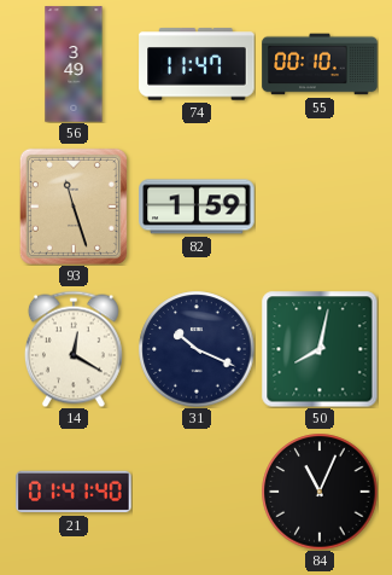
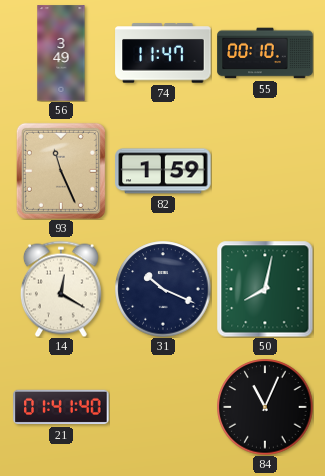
93: 11:27 -> 11:26 (61, 171)
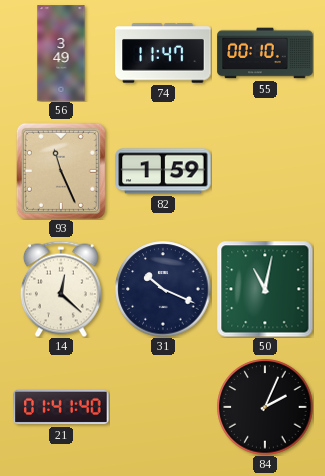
14: 12:20 -> 12:22 (61, 289)
50: 8:02 -> 11:02 (265, 289)
84: 11:04 -> 2:04 (265, 407)
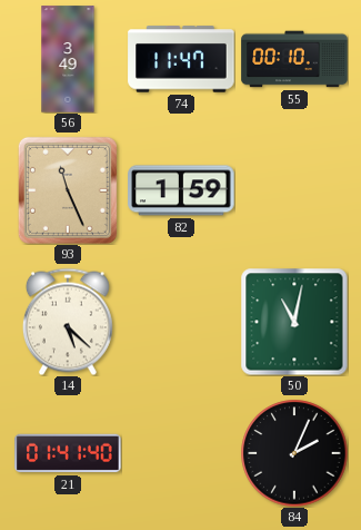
14: 12:22 -> 5:22 (68, 322)
31: 10:19 -> none (163, 289)
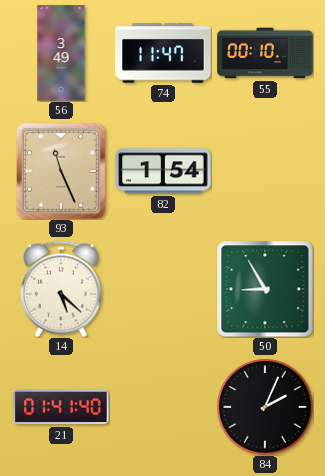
82: 1:59 -> 1:54 (163, 171)
50: 11:02 -> 8:55 (265, 289)
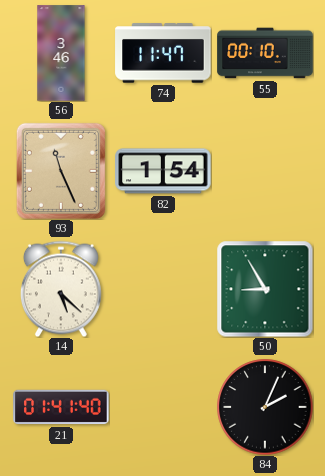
56: 3:49 -> 3:46 (61, 53)
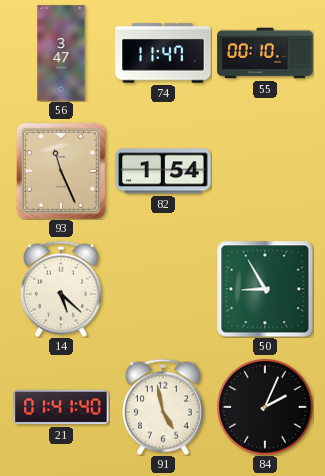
56: 3:46 -> 3:47 (61, 53)
91: none -> 4:58 (163, 407)
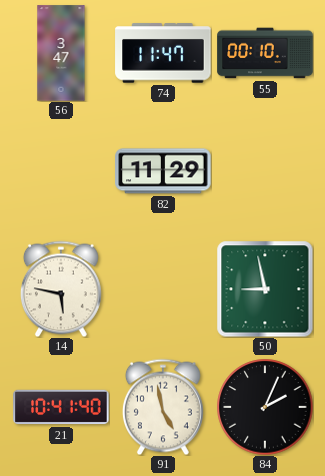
93: 11:26 -> none (61, 171)
82: 1:54 -> 11:29 (163, 171)
14: 5:22 -> 5:47 (61, 289)
50: 8:55 -> 8:58 (265, 289)
21: 01:41 -> 10:41 (61, 407)
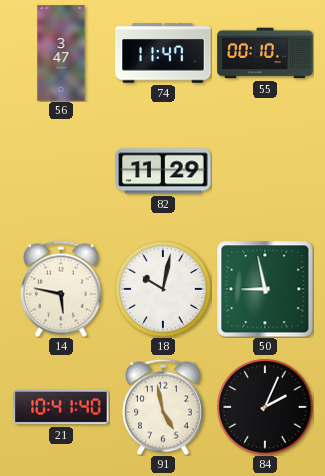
18: none -> 10:02 (163, 289)
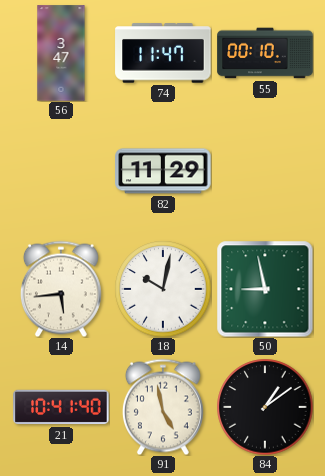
14: 5:47 -> 5:44 (61, 289)
84: 2:04 -> 1:09 (265, 407)
